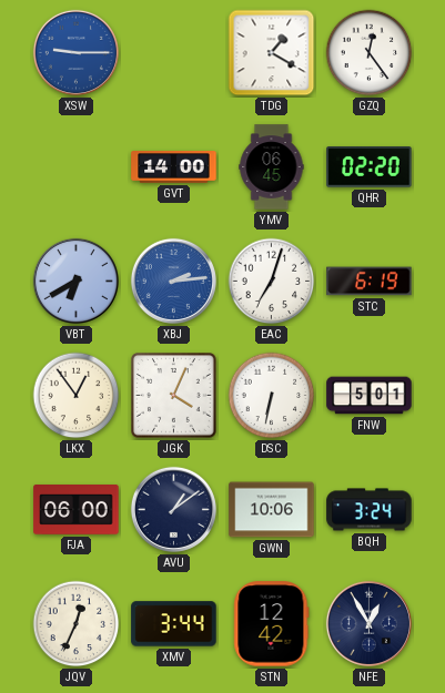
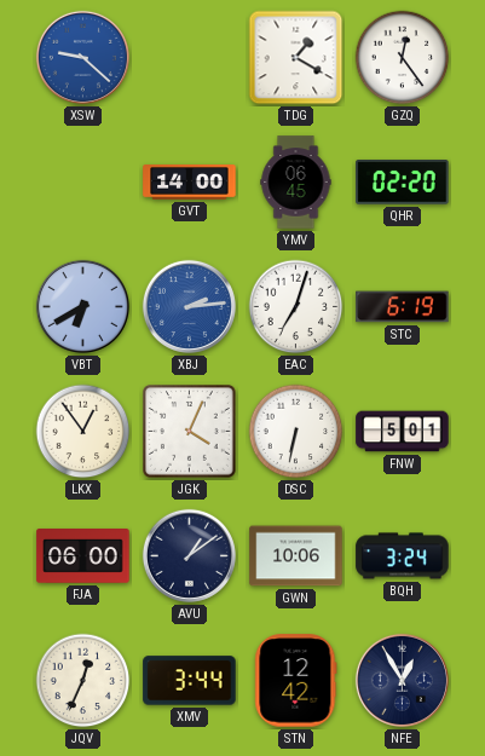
XSW: 9:15 -> 9:22 (82, 57)
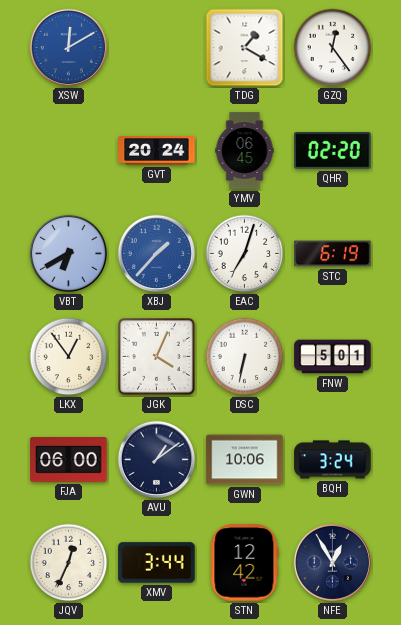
XSW: 9:22 -> 12:10 (68, 47)
GVT: 14:00 -> 20:24 (157, 151)
XBJ: 2:14 -> 1:37 (156, 253)
